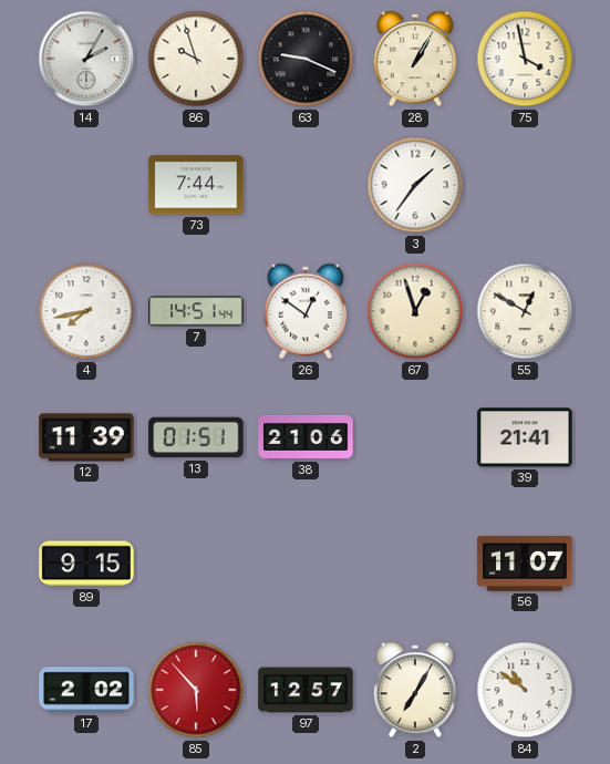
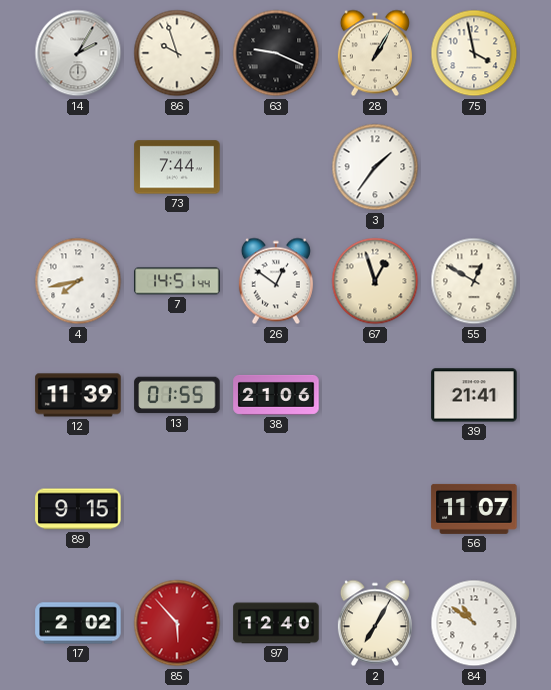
13: 01:51 -> 01:55 (177, 395)
97: 12:57 -> 12:40 (276, 623)
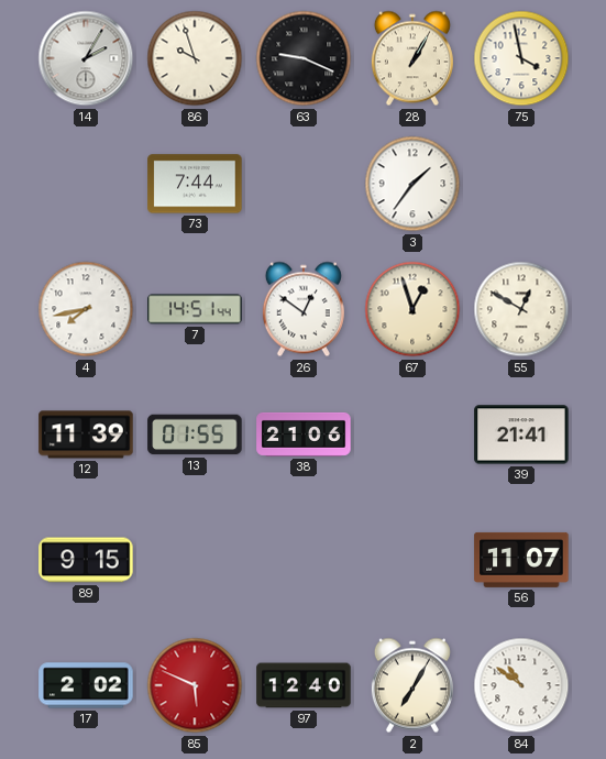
85: 5:53 -> 5:49 (195, 685)
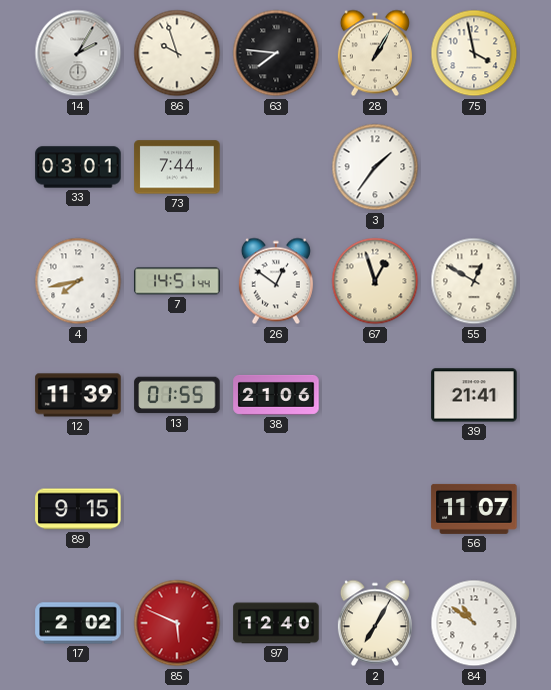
63: 9:19 -> 7:46 (276, 53)
33: none -> 03:01 (78, 167)
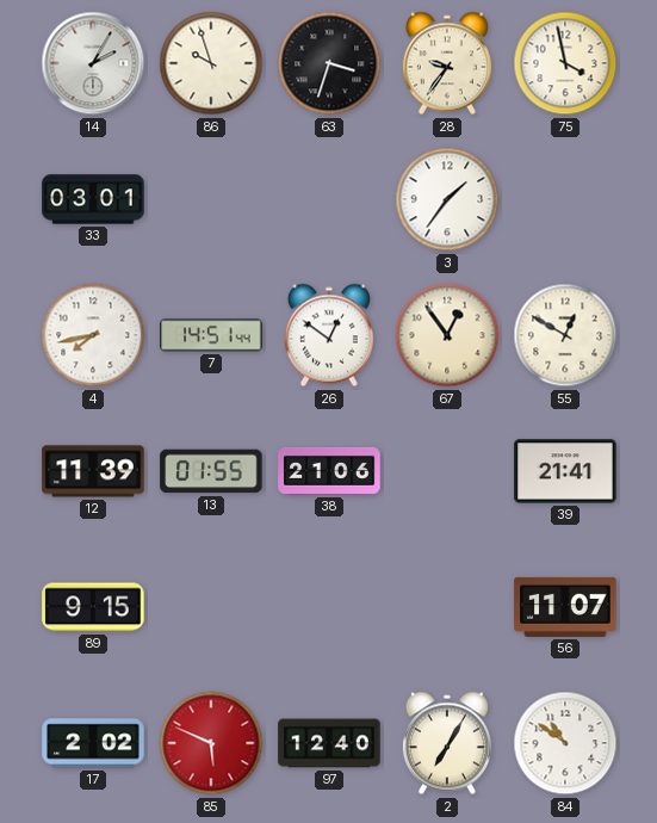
63: 7:46 -> 3:33 (329, 63)
28: 1:05 -> 9:36 (447, 63)
73: 7:44 -> none (177, 167)
67: 12:57 -> 12:54 (447, 335)
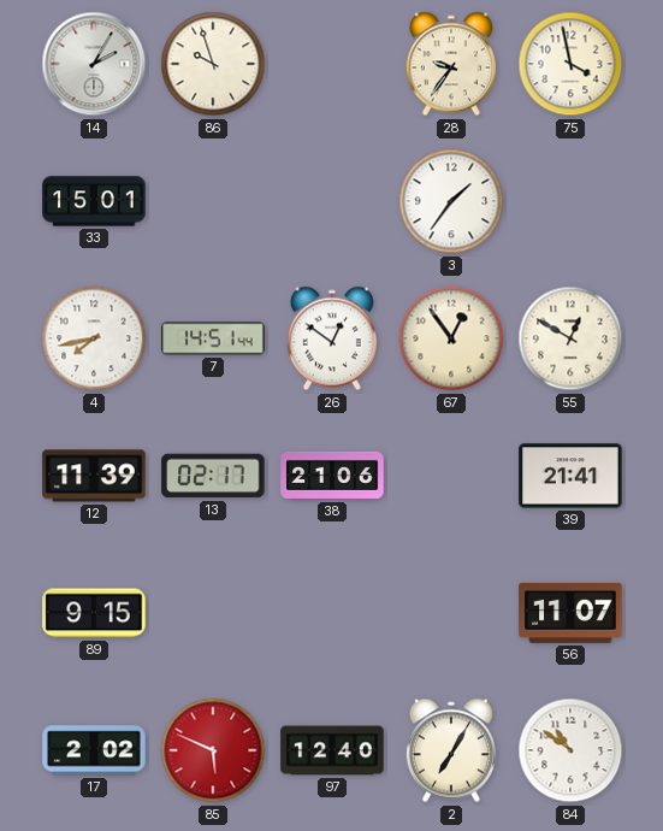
63: 3:33 -> none (329, 63)
33: 03:01 -> 15:01 (94, 201)
13: 01:55 -> 02:17 (213, 476)
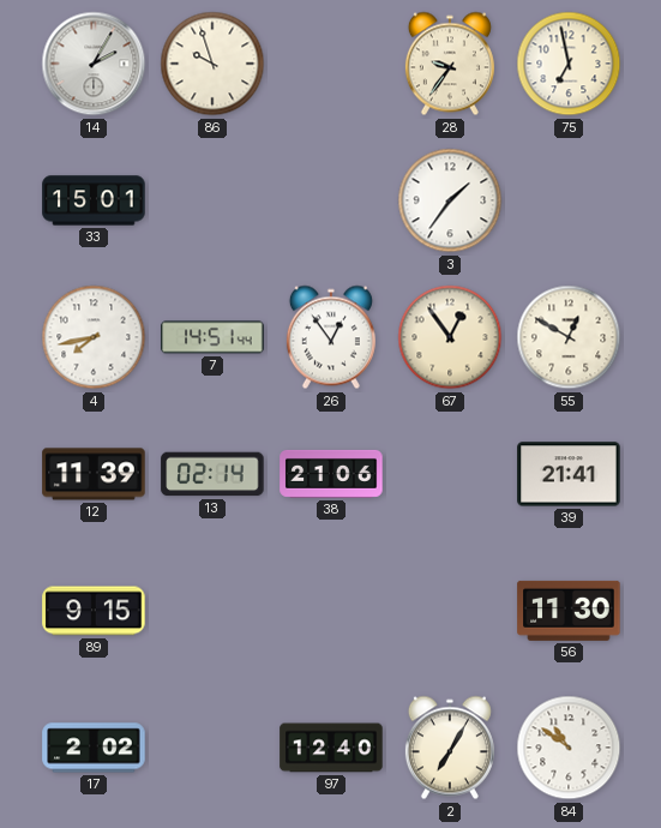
75: 3:58 -> 6:58 (569, 64)
26: 12:51 -> 12:54 (331, 337)
13: 02:17 -> 02:14 (212, 474)
56: 11:07 -> 11:30 (569, 611)
85: 5:49 -> none (213, 750)
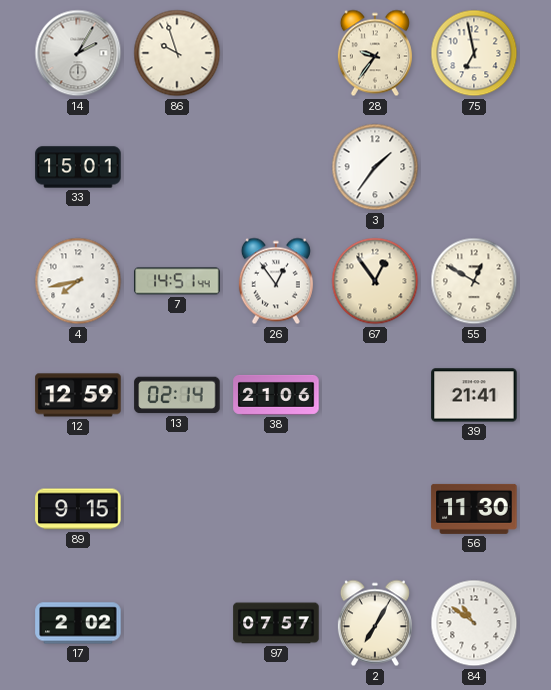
12: 11:39 -> 12:59 (78, 395)
97: 12:40 -> 07:57 (276, 623)
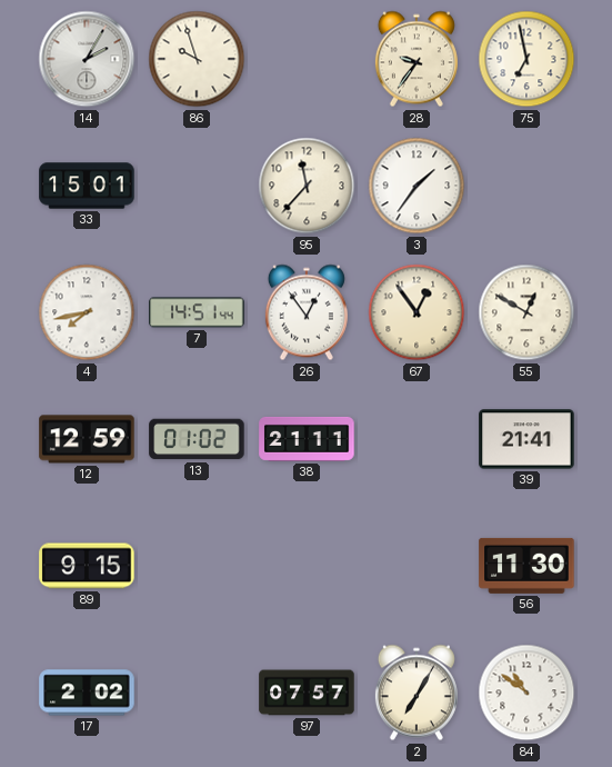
95: none -> 11:37 (307, 186)
13: 02:14 -> 01:02 (197, 439)
38: 21:06 -> 21:11 (307, 439)
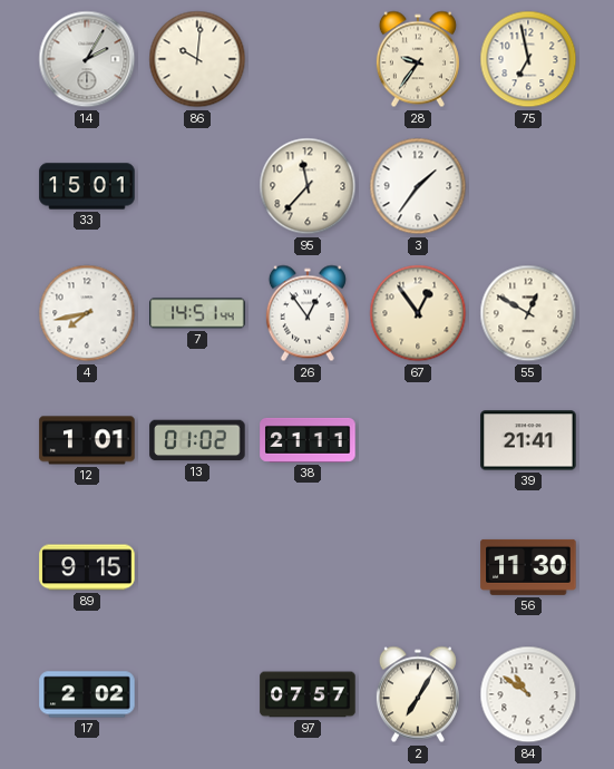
86: 9:57 -> 10:01 (197, 59)
12: 12:59 -> 1:01 (87, 440)
